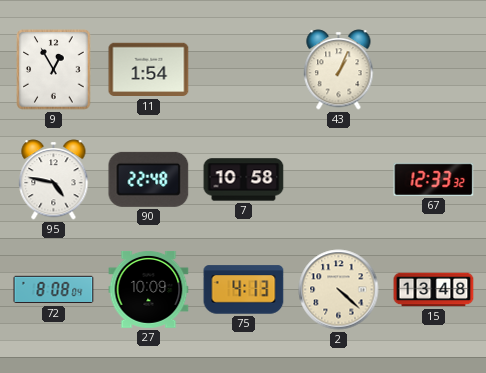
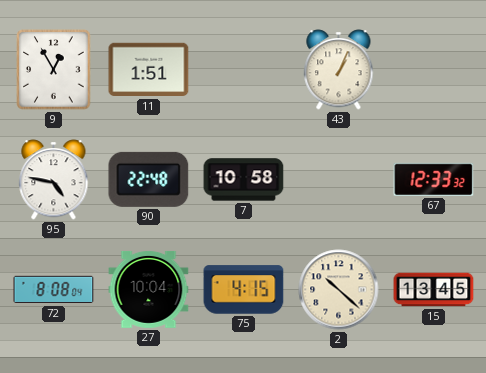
11: 1:54 -> 1:51 (149, 70)
27: 10:09 -> 10:04 (149, 289)
75: 4:13 -> 4:15 (244, 290)
2: 4:22 -> 10:22 (339, 290)
15: 13:48 -> 13:45 (434, 290)
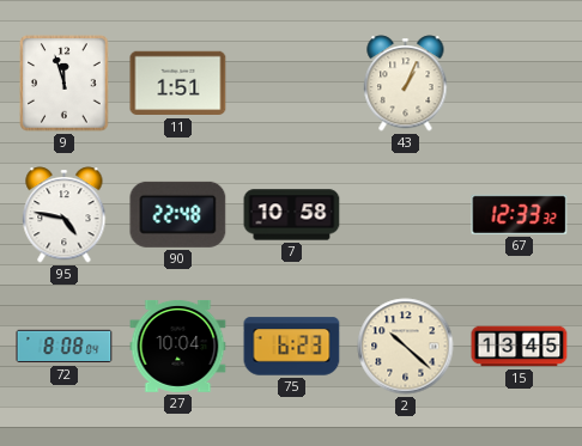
9: 12:55 -> 11:57 (65, 84)
75: 4:15 -> 6:23 (292, 347)
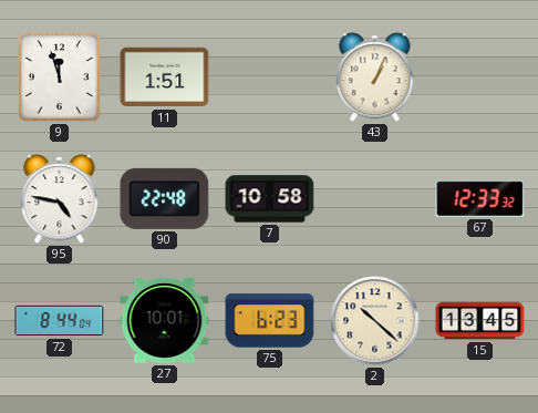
72: 8:08 -> 8:44 (60, 321)
27: 10:04 -> 10:01 (165, 320)
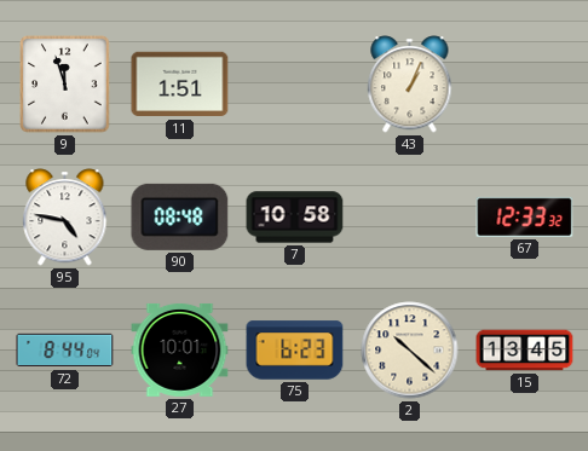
90: 22:48 -> 08:48 (180, 216)
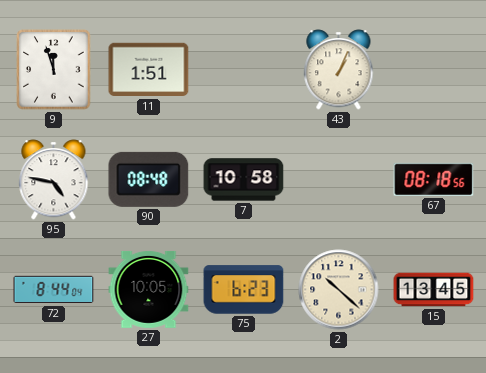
67: 12:33 -> 08:18 (434, 179)
27: 10:01 -> 10:05 (149, 289)
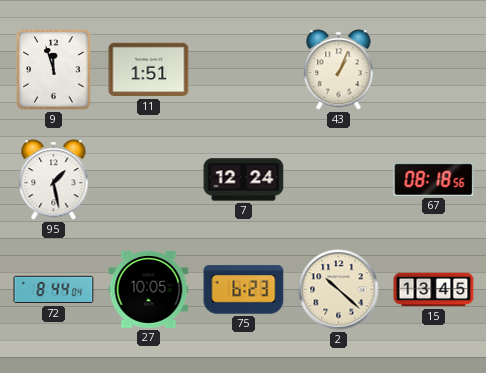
95: 4:47 -> 1:28 (54, 180)
90: 08:48 -> none (149, 179)
7: 10:58 -> 12:24 (244, 180)
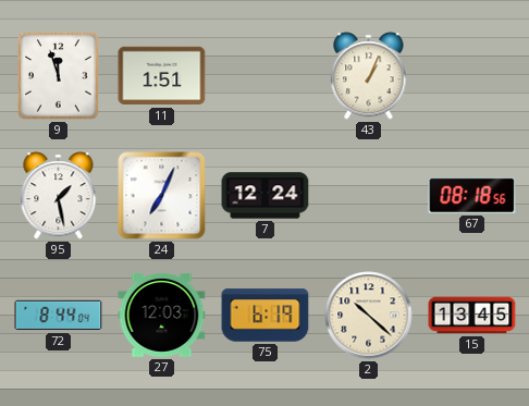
24: none -> 7:04 (162, 196)
27: 10:05 -> 12:03 (162, 315)
75: 6:23 -> 6:19 (266, 316)
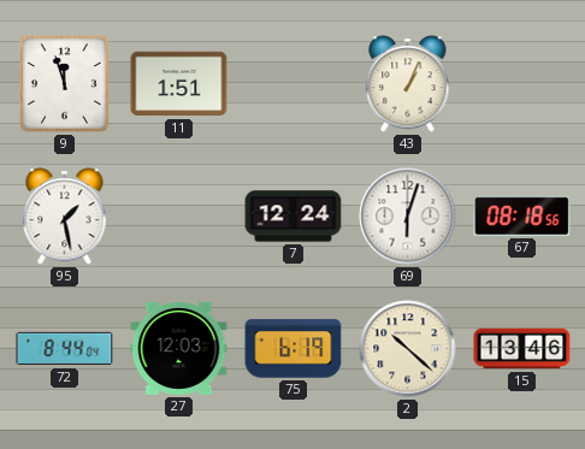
24: 7:04 -> none (162, 196)
69: none -> 6:03 (408, 217)
15: 13:45 -> 13:46 (522, 349)
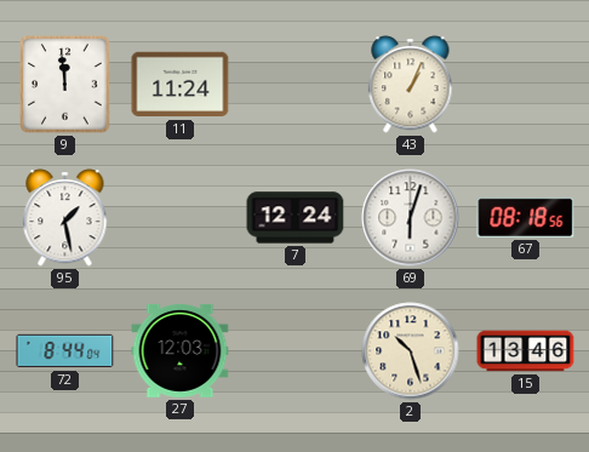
9: 11:57 -> 11:59 (65, 85)
11: 1:51 -> 11:24 (181, 85)
75: 6:19 -> none (294, 349)
2: 10:22 -> 10:27 (411, 351)
